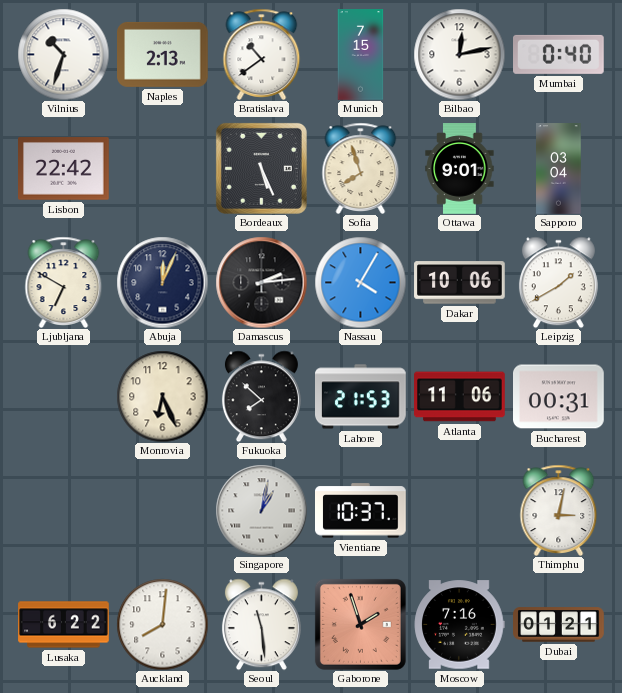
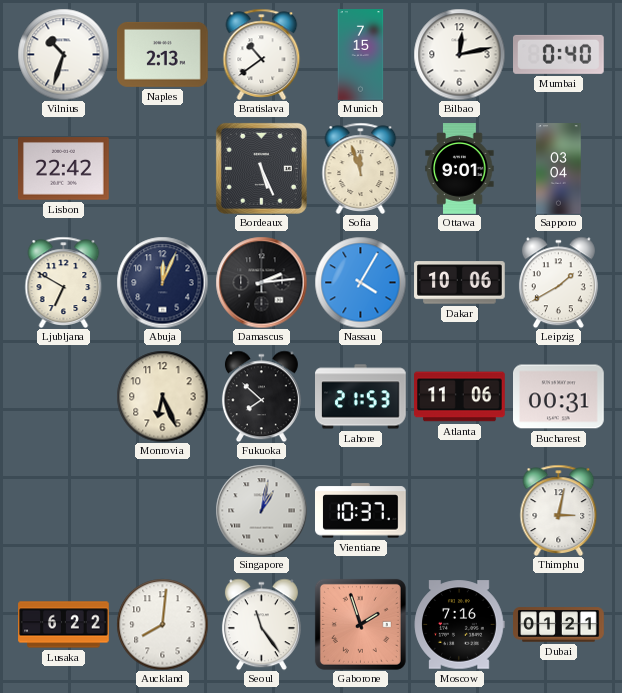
Sofia: 7:57 -> 11:57 (361, 168)
Seoul: 11:29 -> 11:24 (261, 624)
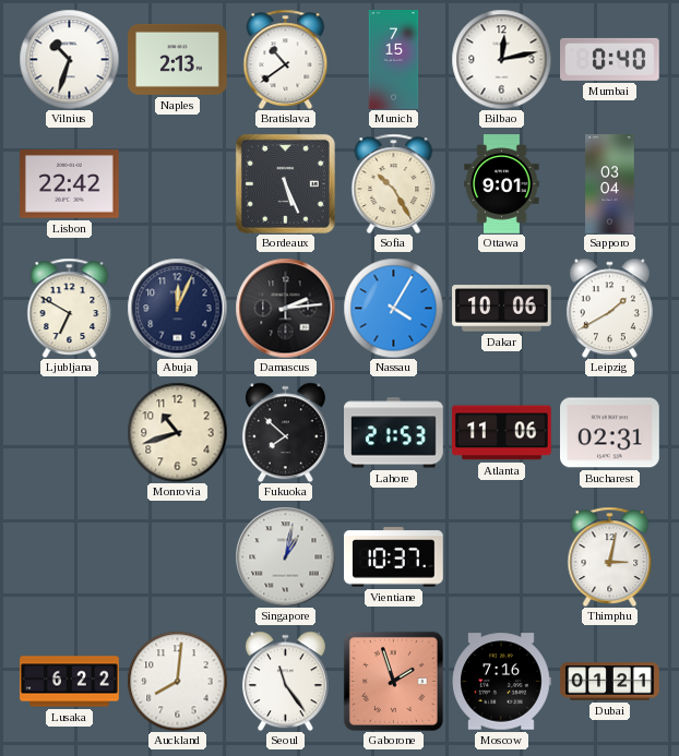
Sofia: 11:57 -> 10:25 (394, 183)
Monrovia: 6:26 -> 10:42 (177, 432)
Bucharest: 00:31 -> 02:31 (610, 433)
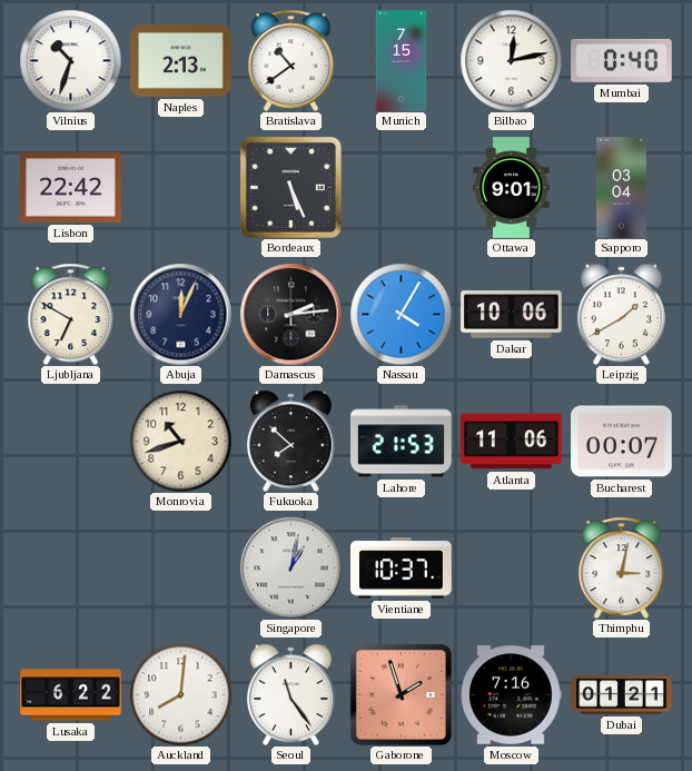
Sofia: 10:25 -> none (394, 183)
Bucharest: 02:31 -> 00:07 (622, 442)
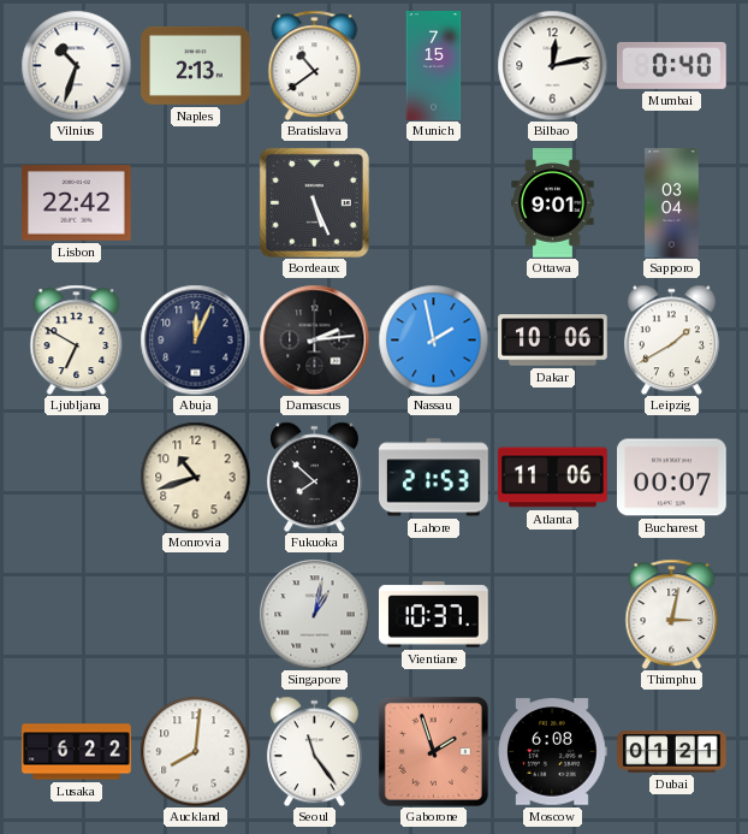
Nassau: 4:05 -> 1:58 (433, 339)
Moscow: 7:16 -> 6:08 (552, 752)
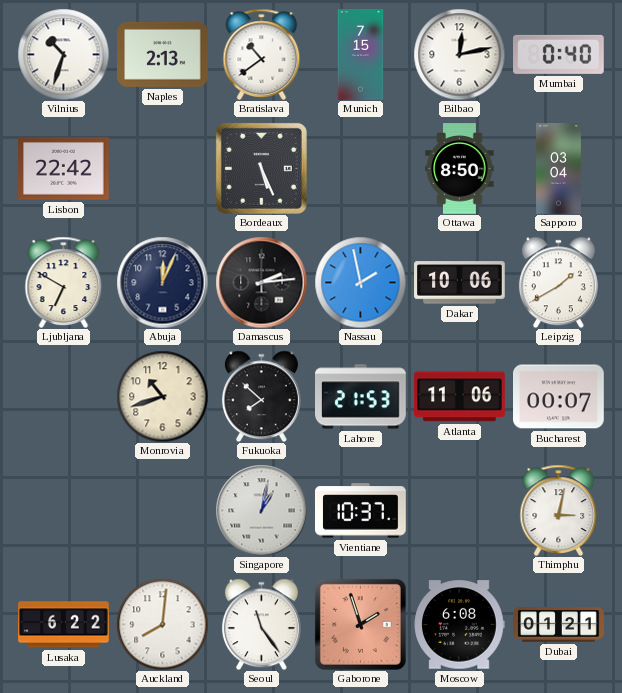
Ottawa: 9:01 -> 8:50 (460, 169)
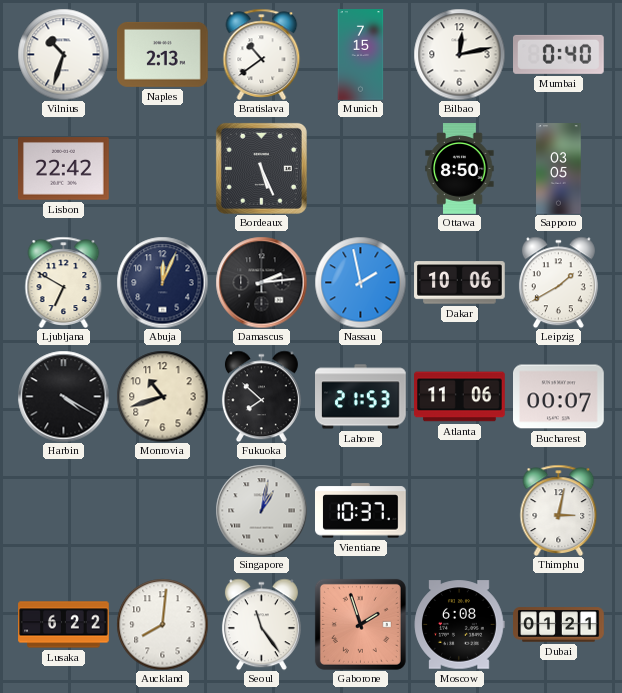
Sapporo: 03:04 -> 03:05 (559, 169)
Harbin: none -> 4:20 (63, 396)
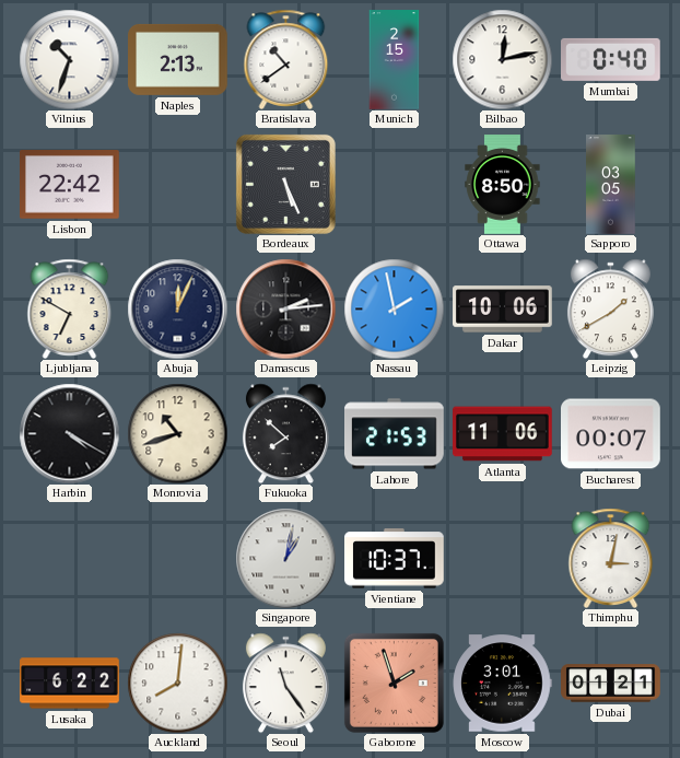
Munich: 7:15 -> 2:15 (395, 60)
Moscow: 6:08 -> 3:01 (502, 684)
